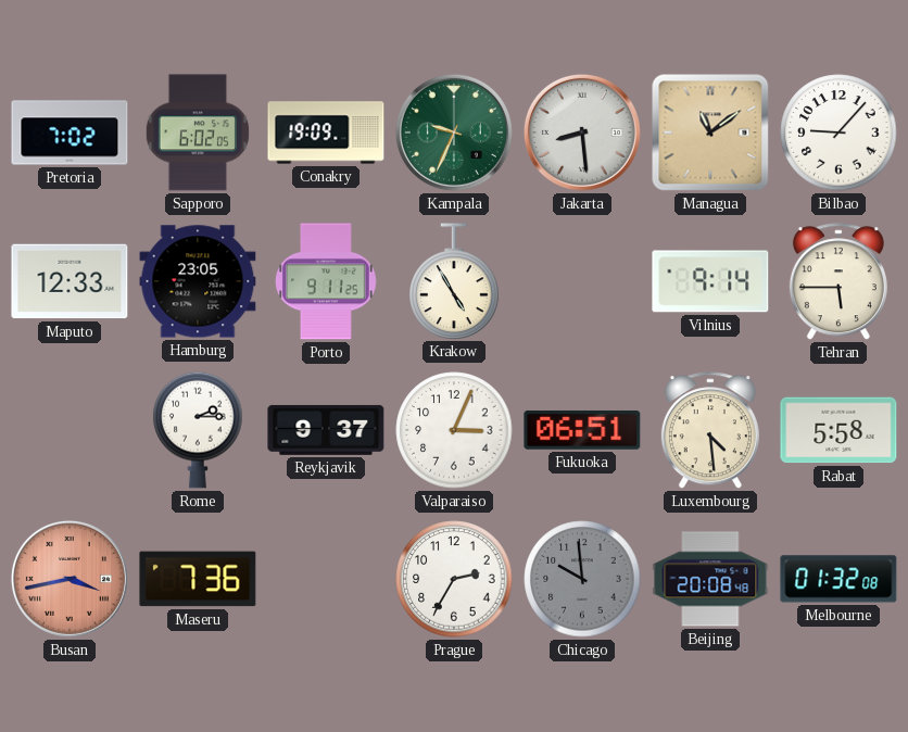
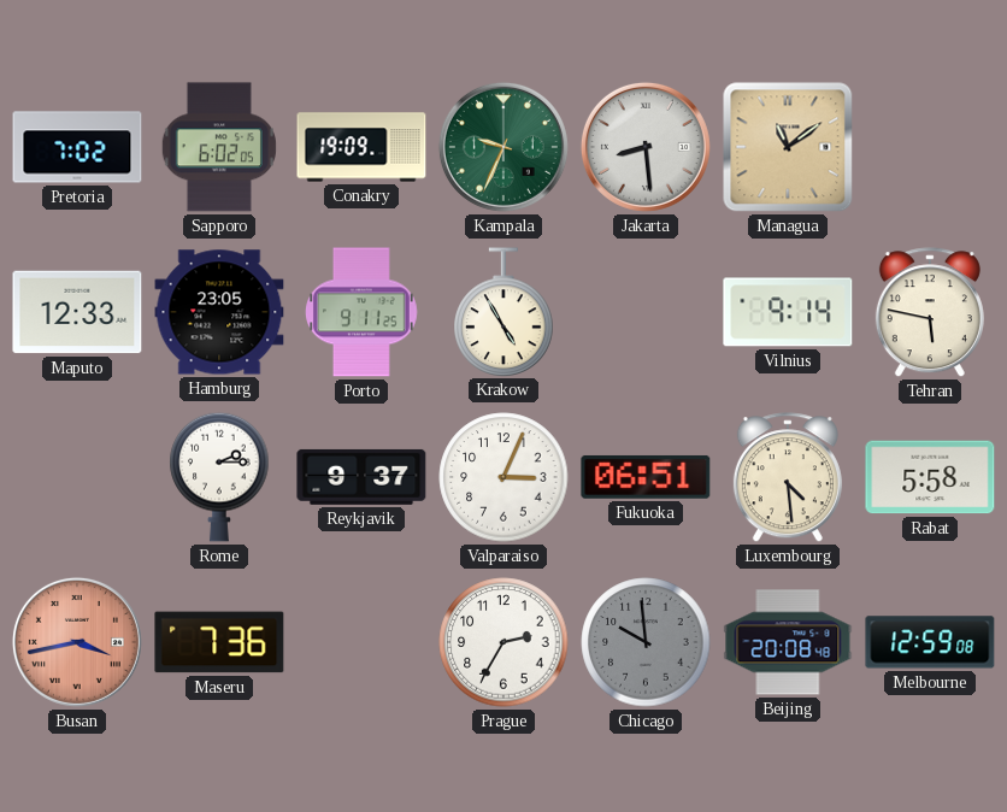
Bilbao: 9:07 -> none (838, 132)
Tehran: 5:45 -> 5:47 (930, 313)
Melbourne: 01:32 -> 12:59 (930, 642)
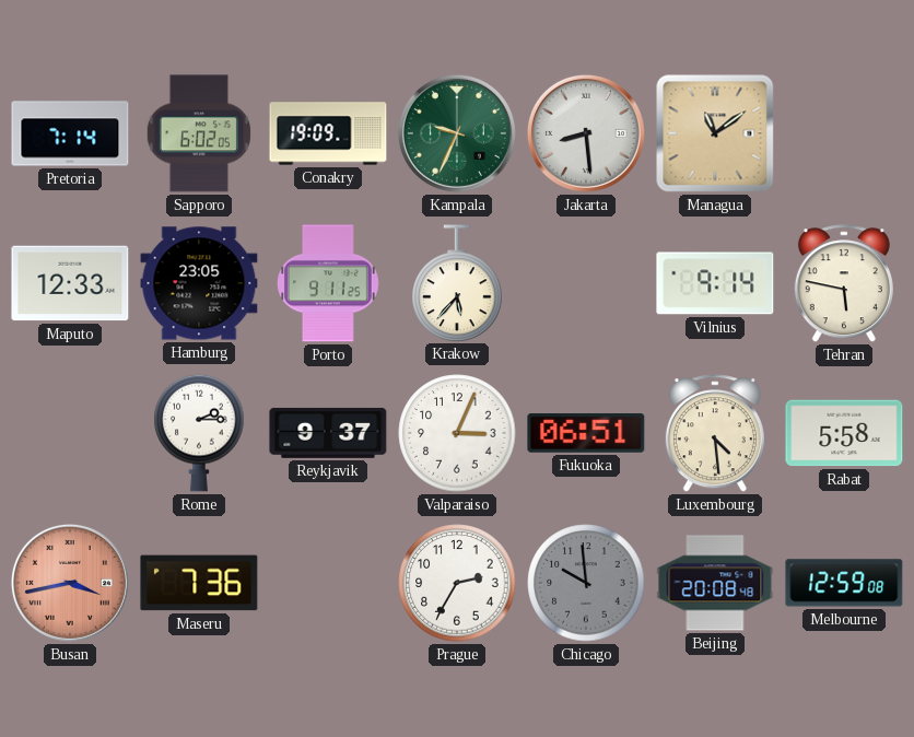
Pretoria: 7:02 -> 7:14 (70, 133)
Krakow: 4:55 -> 5:37 (457, 283)
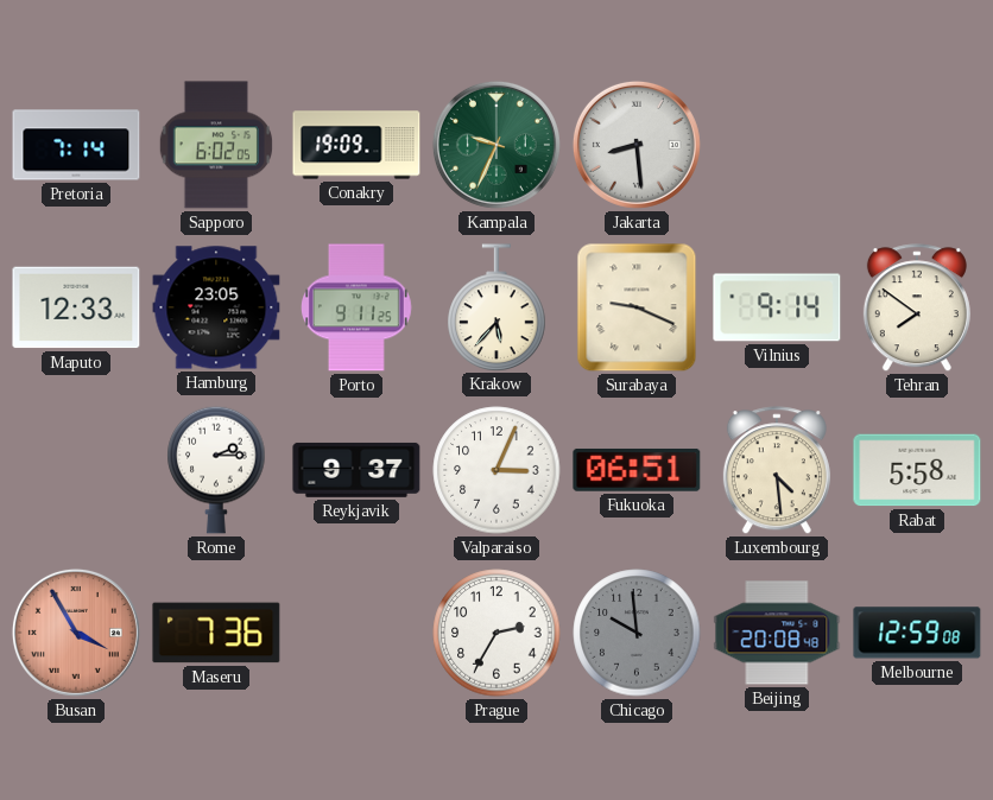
Managua: 11:09 -> none (715, 133)
Surabaya: none -> 9:19 (637, 307)
Tehran: 5:47 -> 7:51 (917, 309)
Busan: 3:43 -> 3:55 (76, 633)
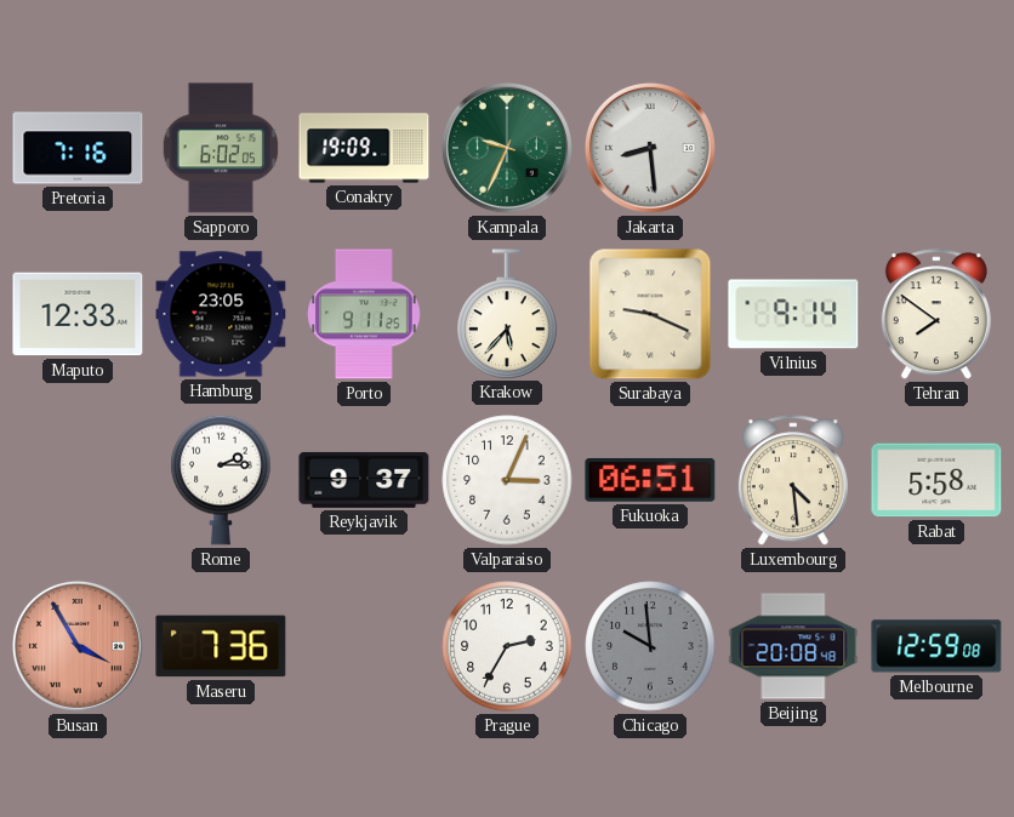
Pretoria: 7:14 -> 7:16 (78, 148)
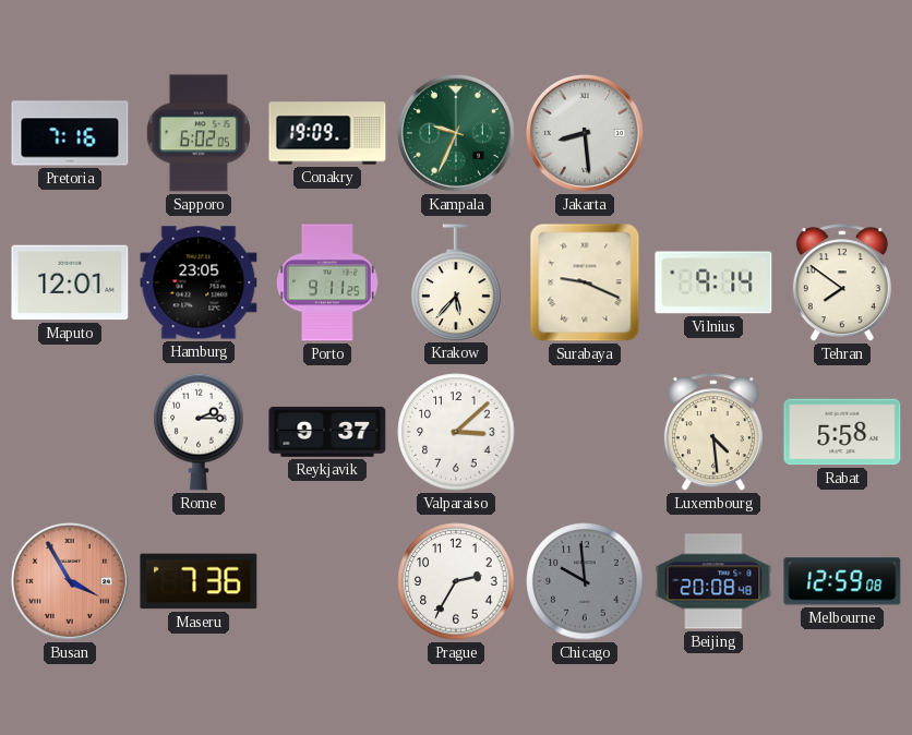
Maputo: 12:33 -> 12:01 (70, 282)
Valparaiso: 3:04 -> 3:08 (456, 432)
Fukuoka: 06:51 -> none (650, 480)
